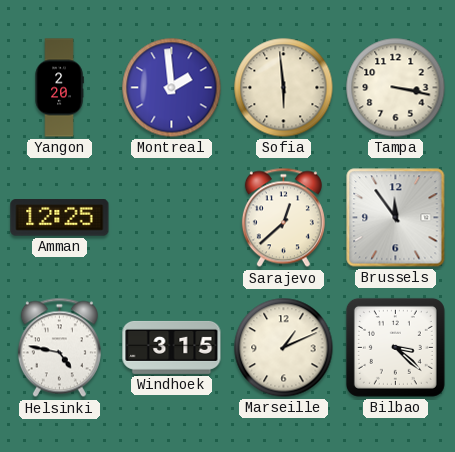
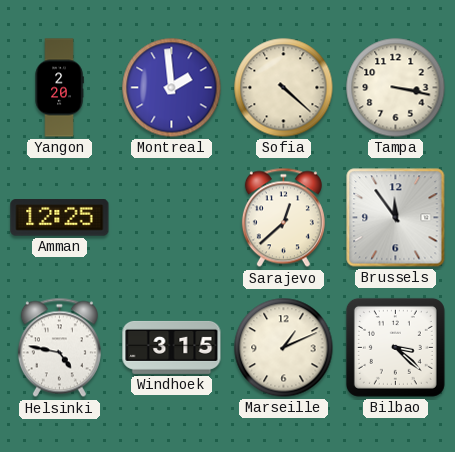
Sofia: 5:59 -> 4:22 (284, 88)
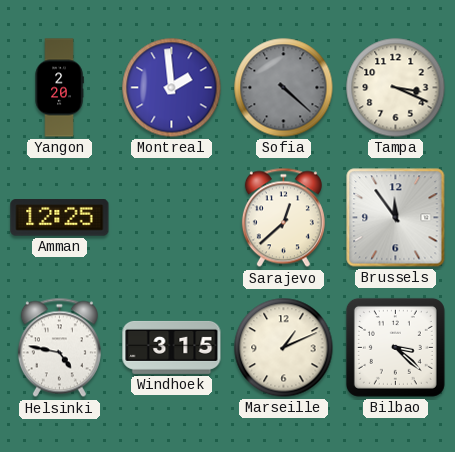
Sofia dial: cream -> grey (284, 88)
Tampa: 3:17 -> 3:19 (396, 88)
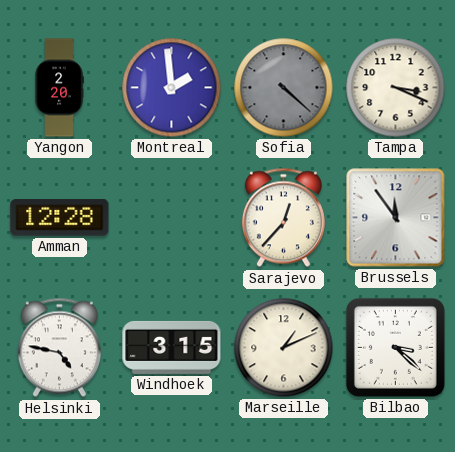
Amman: 12:25 -> 12:28 (60, 218)
Sarajevo: 12:38 -> 12:37 (283, 218)
